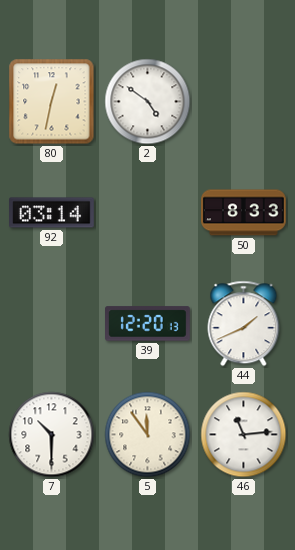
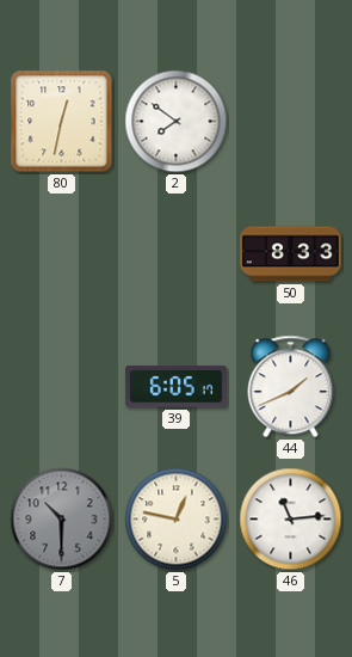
2: 4:51 -> 7:51 (177, 122)
92: 03:14 -> none (52, 213)
39: 12:20 -> 6:05 (177, 387)
7 dial: white -> grey (62, 520)
5: 11:54 -> 12:47 (177, 520)
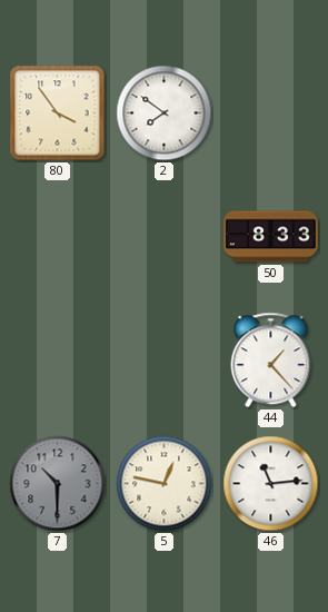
80: 12:32 -> 3:54 (58, 113)
39: 6:05 -> none (177, 387)
44: 1:41 -> 1:23 (271, 361)
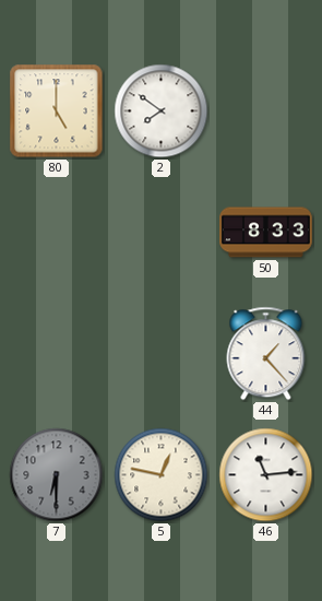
80: 3:54 -> 5:00 (57, 111)
7: 10:30 -> 6:30 (57, 475)
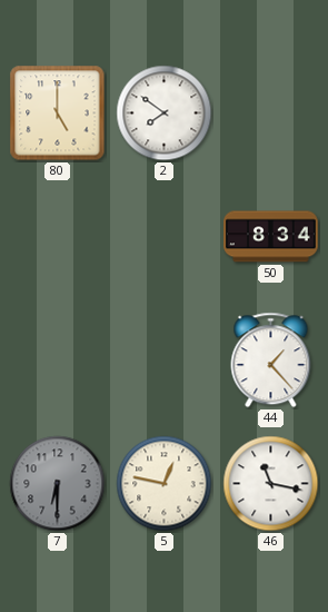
50: 8:33 -> 8:34 (271, 237)
46: 11:14 -> 11:17 (271, 484)
